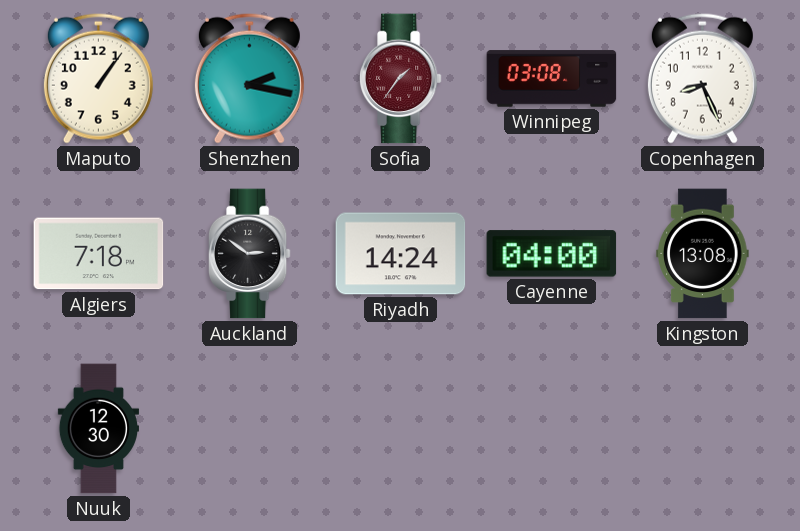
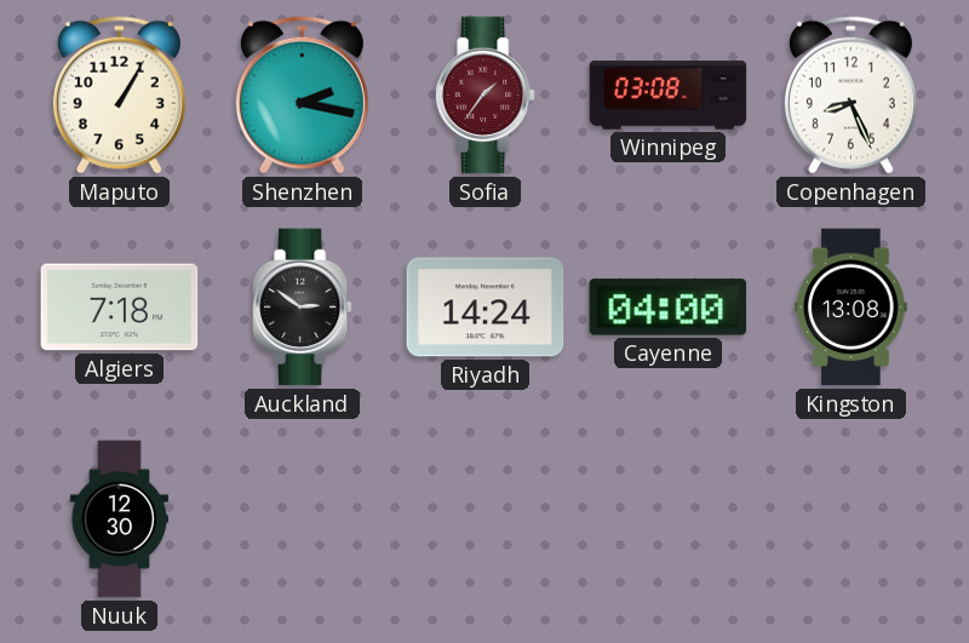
Maputo: 1:06 -> 1:05 (119, 94)
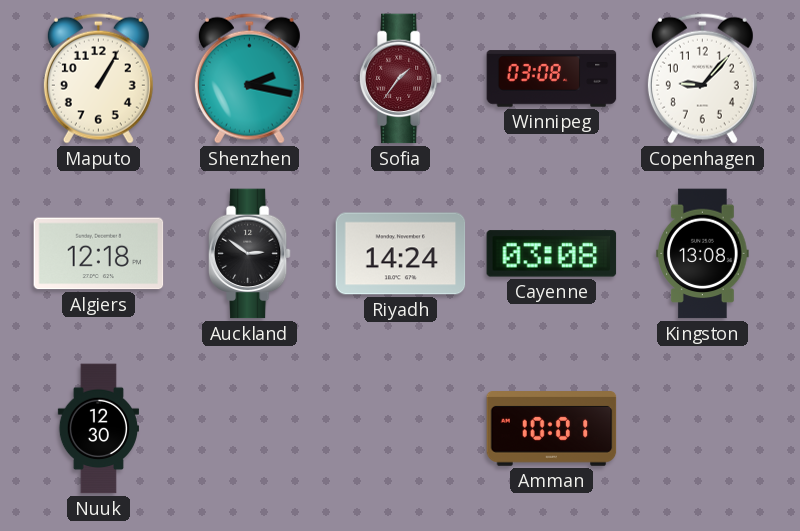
Copenhagen: 8:26 -> 9:07 (702, 78)
Algiers: 7:18 -> 12:18 (99, 254)
Cayenne: 04:00 -> 03:08 (552, 254)
Amman: none -> 10:01 (552, 429)
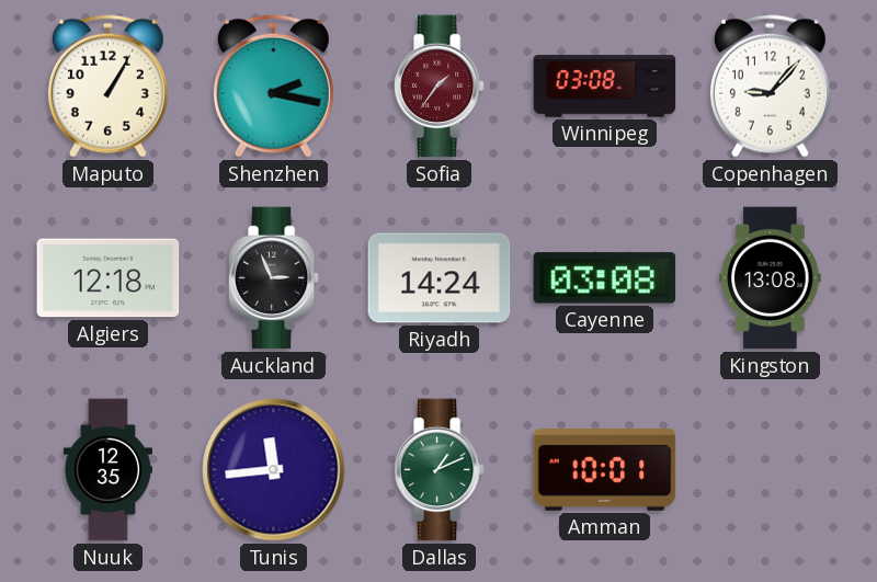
Auckland: 2:51 -> 2:56 (273, 278)
Nuuk: 12:30 -> 12:35 (107, 470)
Tunis: none -> 11:44 (274, 470)
Dallas: none -> 1:11 (438, 470)
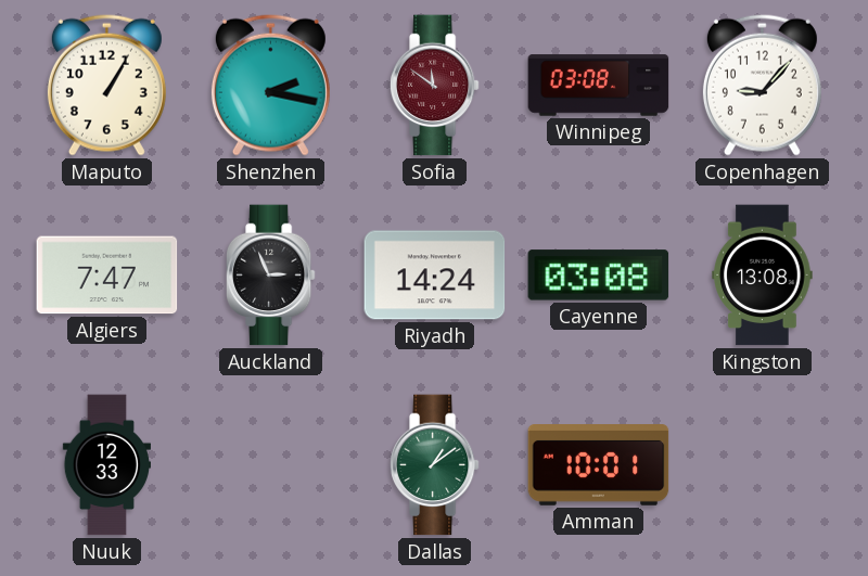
Sofia: 1:36 -> 11:51 (434, 86)
Algiers: 12:18 -> 7:47 (107, 276)
Nuuk: 12:35 -> 12:33 (106, 465)
Tunis: 11:44 -> none (274, 470)
Dallas: 1:11 -> 1:09 (434, 465)
